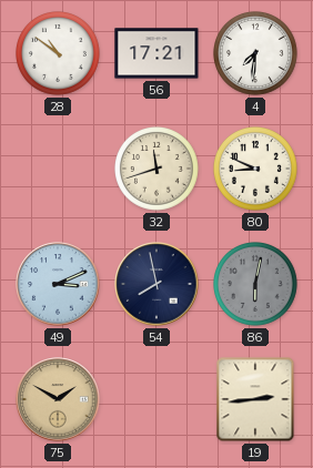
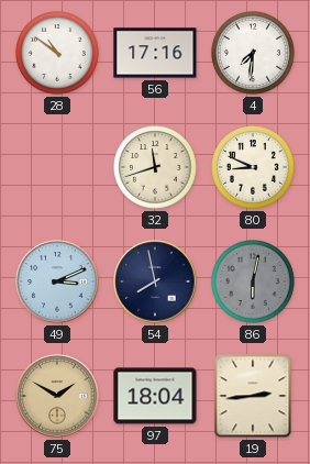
56: 17:21 -> 17:16 (155, 53)
97: none -> 18:04 (155, 396)
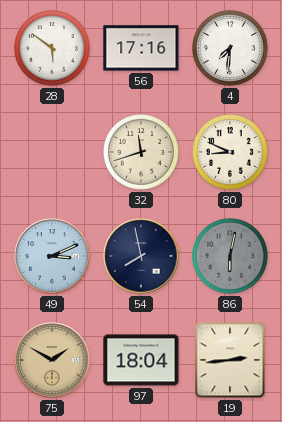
28: 10:51 -> 5:51 (53, 49)
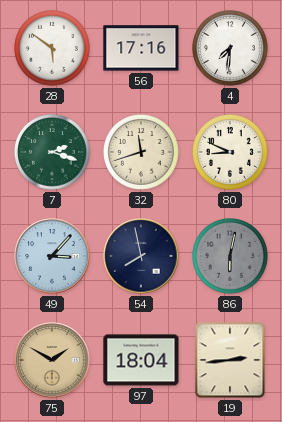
7: none -> 2:18 (53, 153)
49: 3:11 -> 3:07 (52, 256)
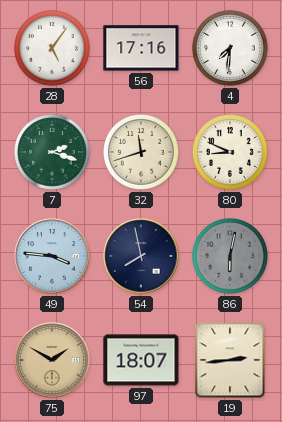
28: 5:51 -> 5:06 (53, 49)
49: 3:07 -> 3:46 (52, 256)
97: 18:04 -> 18:07 (141, 360)
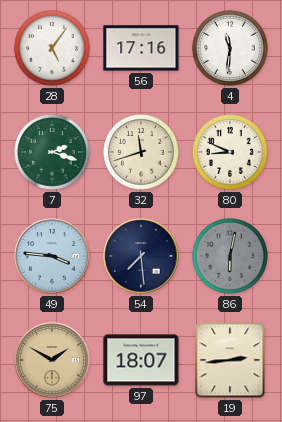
4: 7:31 -> 11:31 (231, 49)
54: 7:58 -> 7:29 (141, 256)
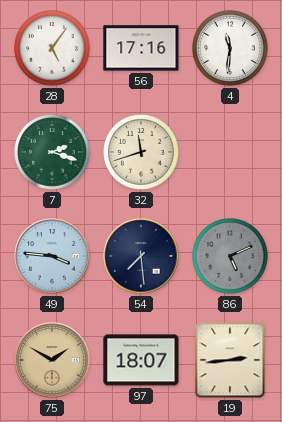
80: 8:49 -> none (231, 153)
86: 6:02 -> 5:11 (231, 257)
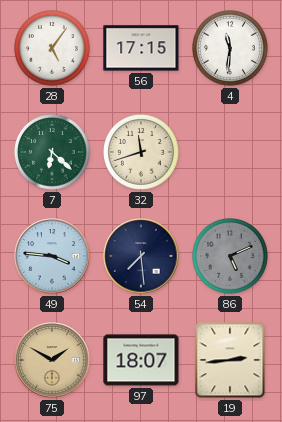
56: 17:16 -> 17:15 (141, 48)
7: 2:18 -> 6:22 (53, 153)
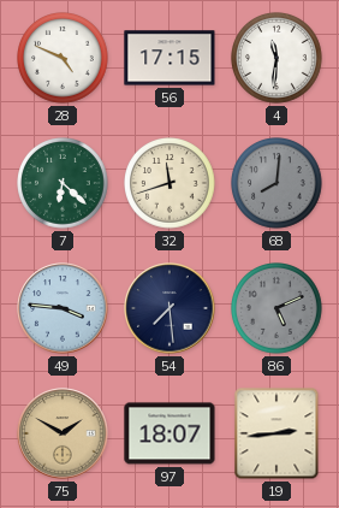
28: 5:06 -> 4:49 (64, 59)
68: none -> 8:01 (278, 184)
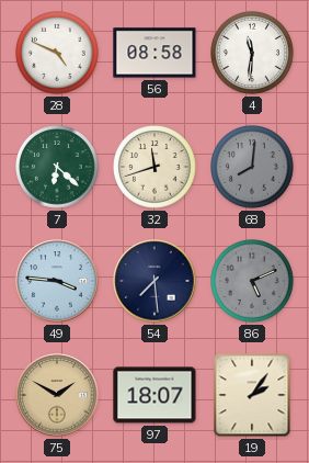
56: 17:15 -> 08:58 (154, 53)
19: 2:44 -> 2:06 (252, 395)
